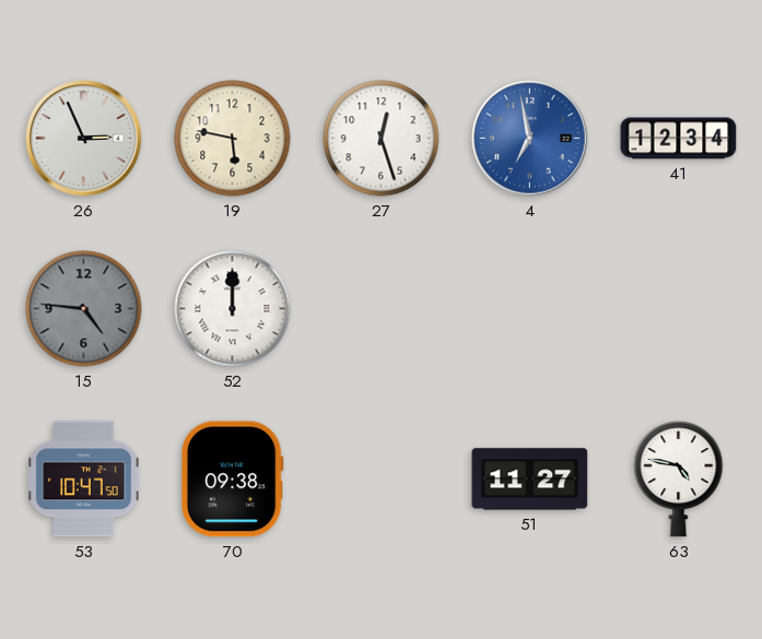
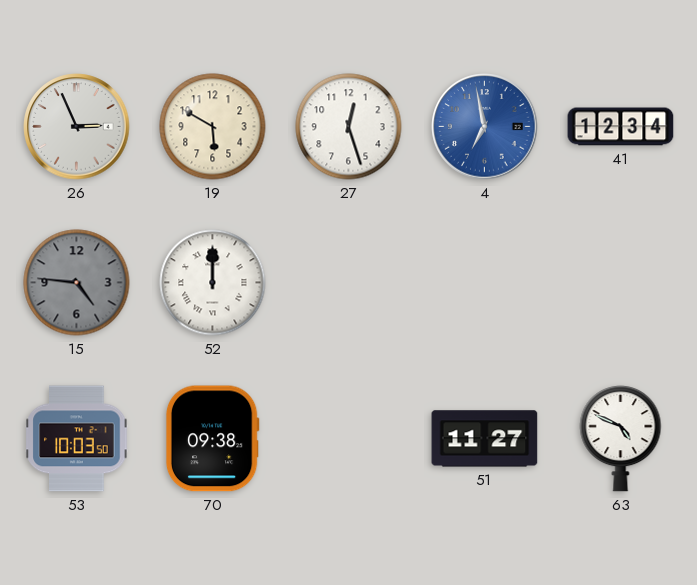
19: 5:47 -> 5:50 (213, 127)
53: 10:47 -> 10:03 (77, 439)
63: 4:47 -> 4:49 (621, 439)
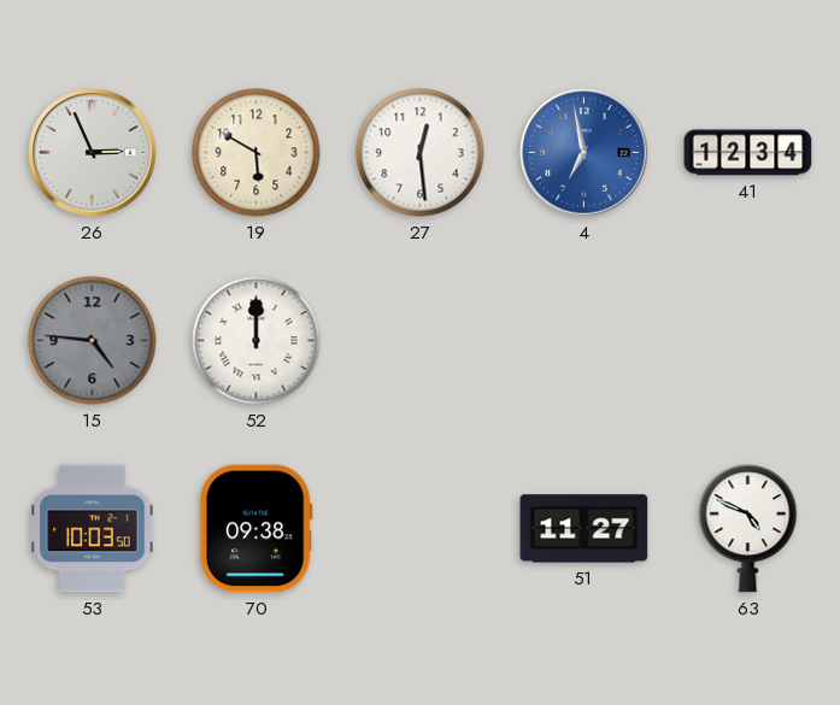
27: 12:27 -> 12:29 (421, 153)
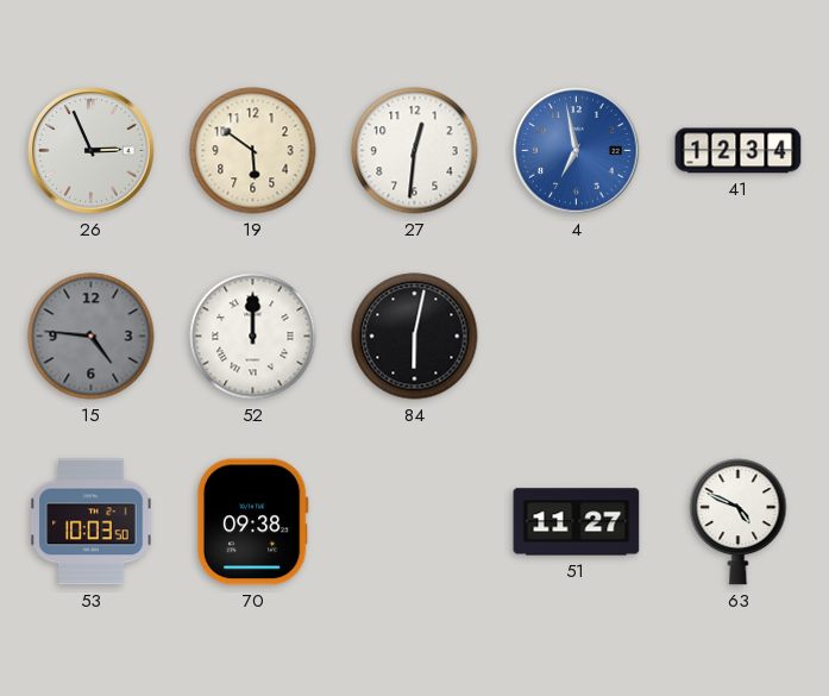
19: 5:50 -> 5:51 (253, 151)
27: 12:29 -> 12:31 (415, 151)
84: none -> 6:02 (415, 337)
